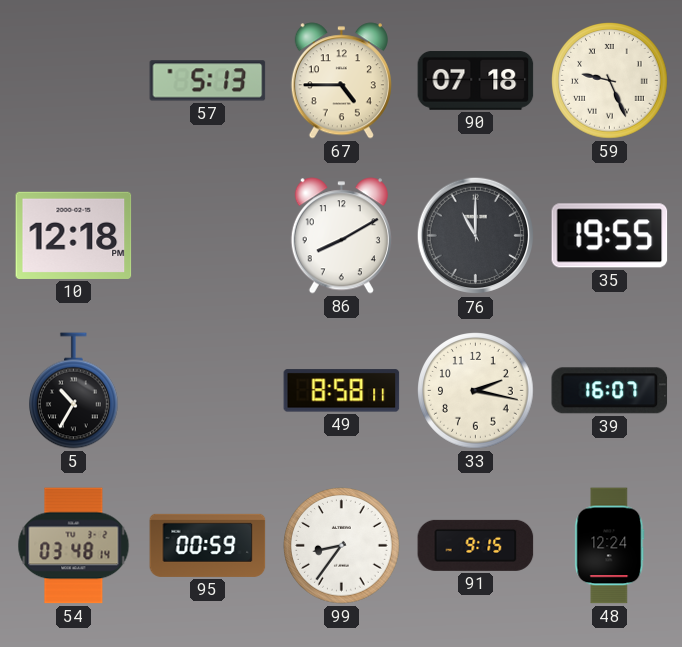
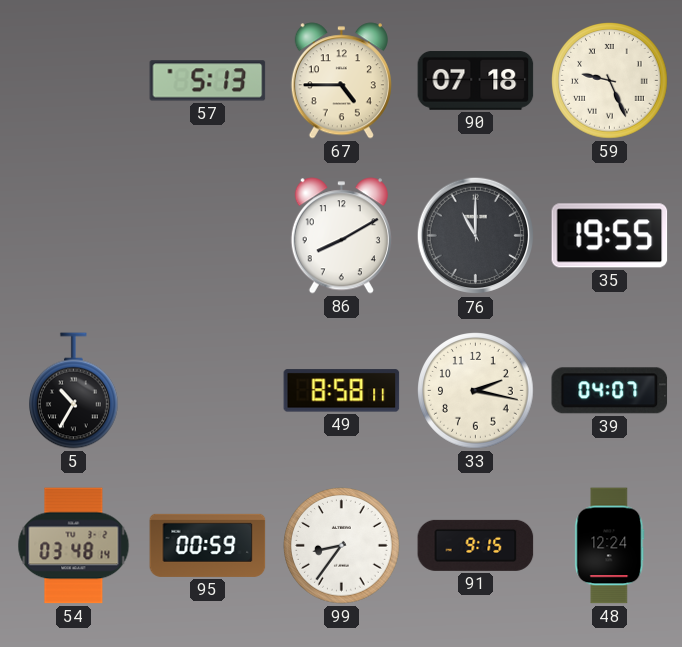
10: 12:18 -> none (74, 235)
39: 16:07 -> 04:07 (610, 391)
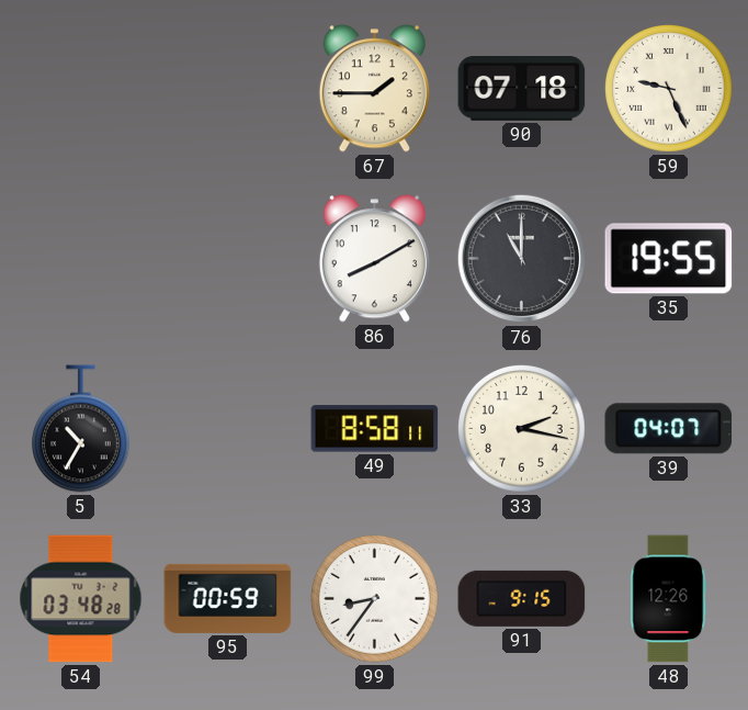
57: 5:13 -> none (208, 81)
67: 4:45 -> 1:45 (374, 89)
54: 03:48:14 -> 03:48:28 (81, 599)
48: 12:24 -> 12:26 (669, 599)
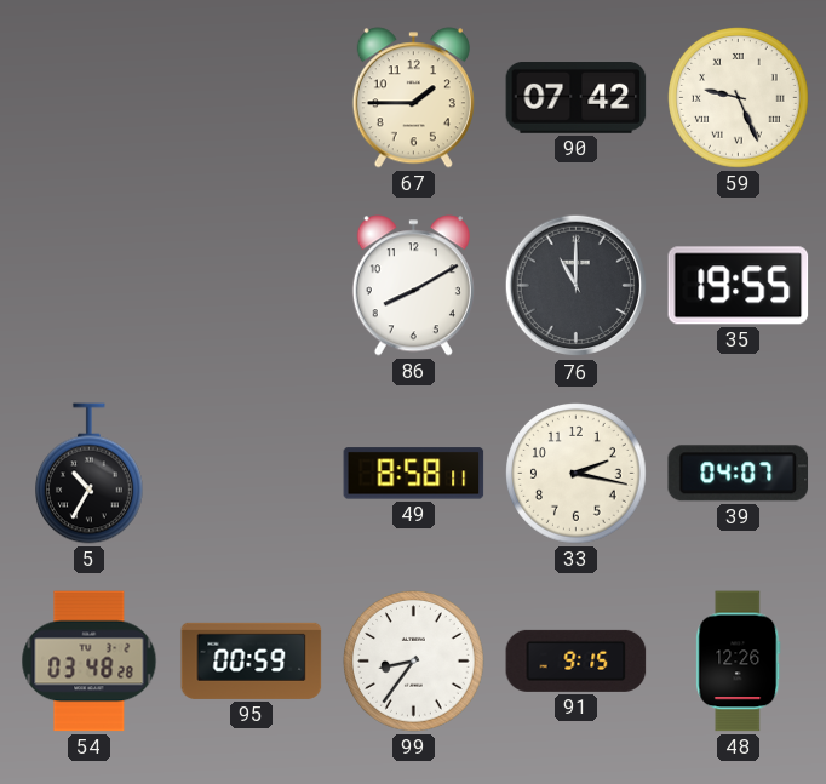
90: 07:18 -> 07:42 (577, 98)
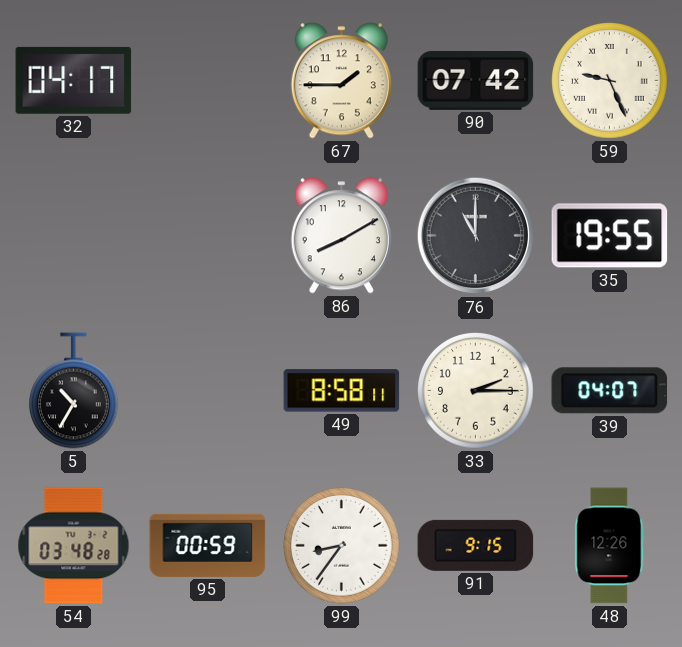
32: none -> 04:17 (74, 80)
33: 2:17 -> 2:15 (476, 391)
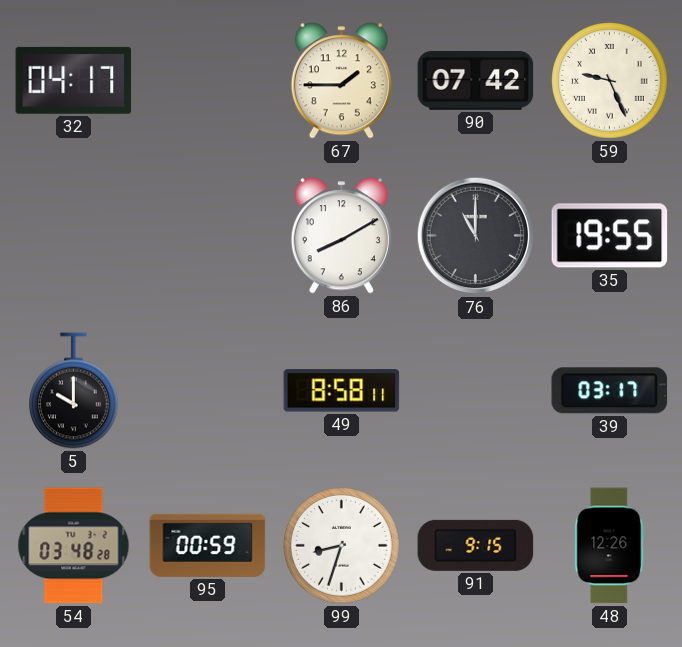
5: 10:35 -> 10:00 (74, 391)
33: 2:15 -> none (476, 391)
39: 04:07 -> 03:17 (610, 391)
99: 8:36 -> 8:33 (342, 546)
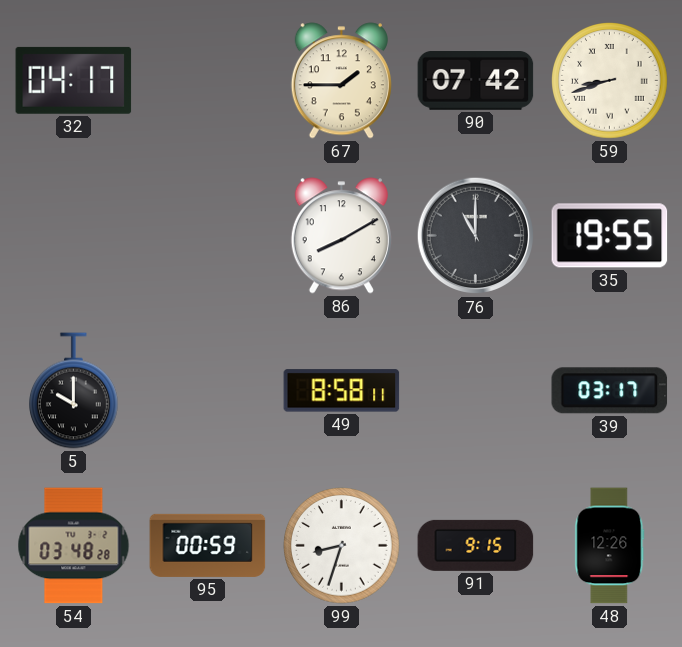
59: 9:26 -> 8:42 (610, 81)
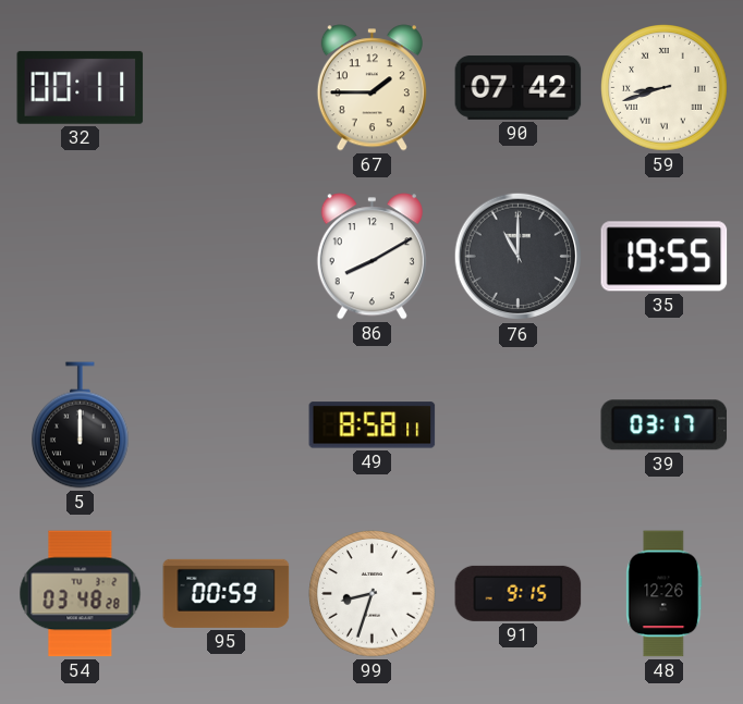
32: 04:17 -> 00:11 (81, 87)
5: 10:00 -> 12:00 (81, 425)
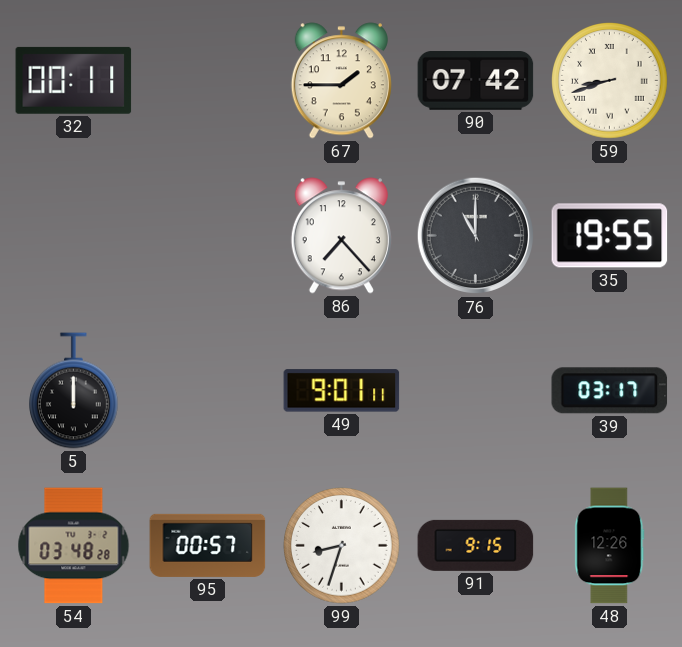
86: 8:10 -> 7:23 (341, 236)
49: 8:58 -> 9:01 (342, 391)
95: 00:59 -> 00:57 (208, 545)
